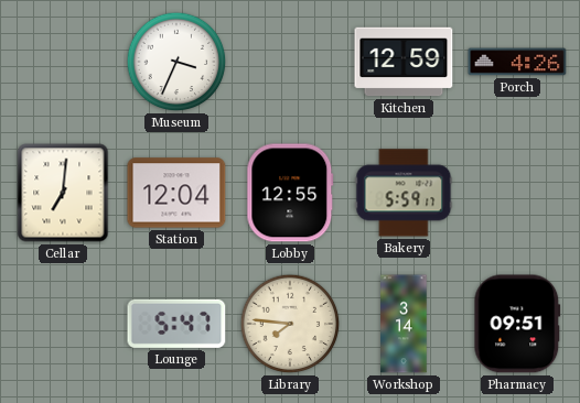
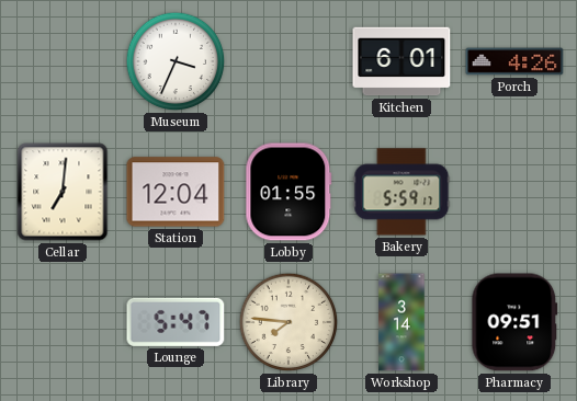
Kitchen: 12:59 -> 6:01 (401, 61)
Lobby: 12:55 -> 01:55 (288, 192)
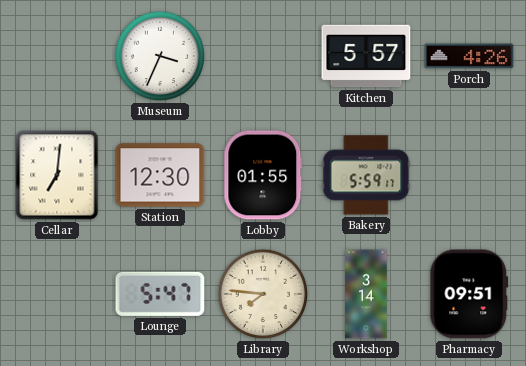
Kitchen: 6:01 -> 5:57 (366, 56)
Station: 12:04 -> 12:30 (160, 175)
